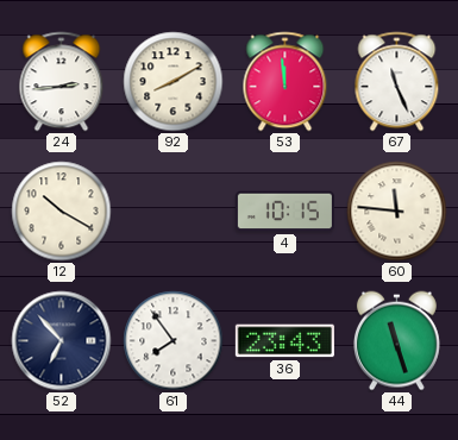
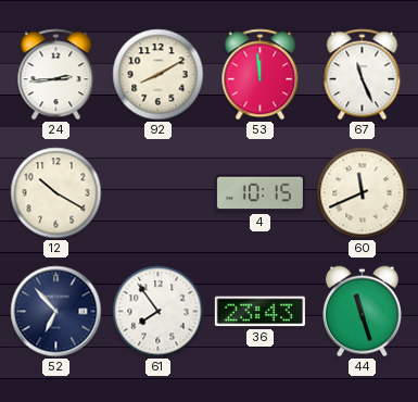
60: 11:46 -> 11:41 (363, 193)
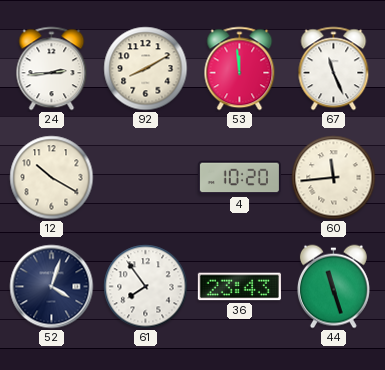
4: 10:15 -> 10:20 (239, 178)
60: 11:41 -> 11:44 (334, 178)
52: 6:53 -> 4:03 (52, 287)
